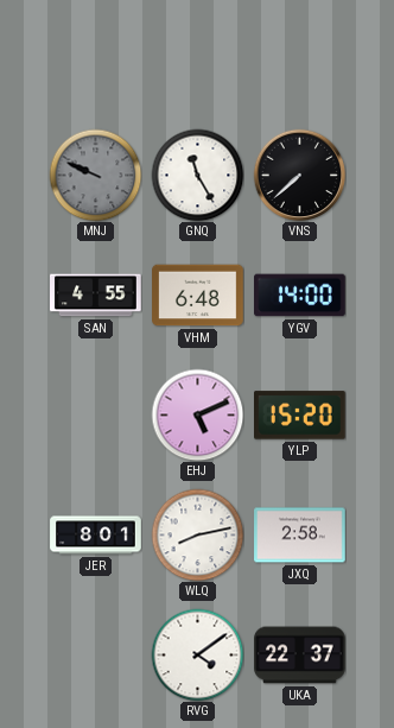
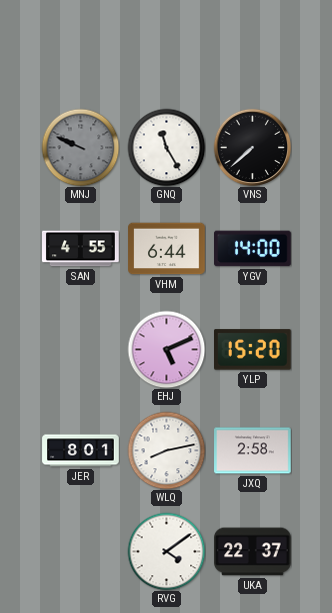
VHM: 6:48 -> 6:44 (167, 249)
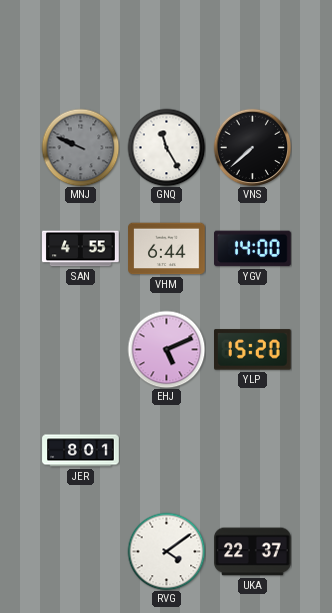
WLQ: 8:13 -> none (166, 450)
JXQ: 2:58 -> none (253, 451)
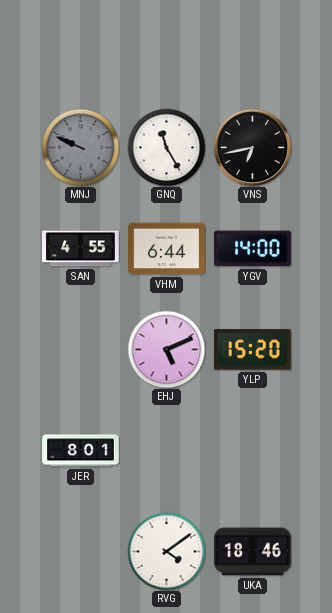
VNS: 7:38 -> 6:43 (252, 147)
UKA: 22:37 -> 18:46 (253, 552)
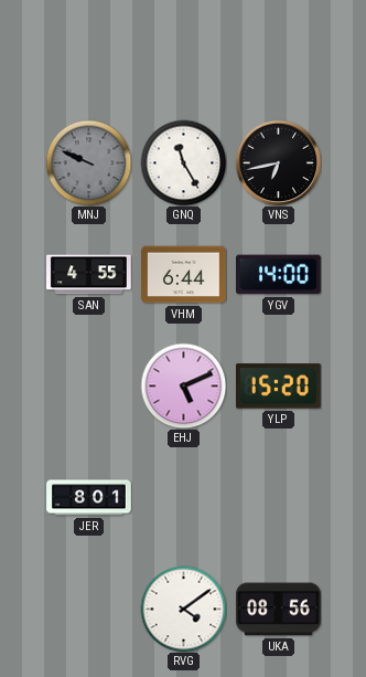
UKA: 18:46 -> 08:56 (279, 610)
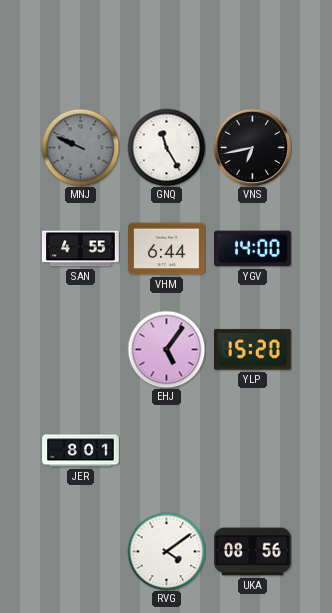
EHJ: 5:11 -> 5:06 (166, 349)
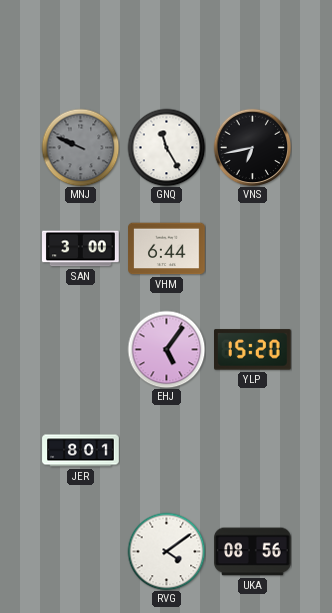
SAN: 4:55 -> 3:00 (81, 249)
YGV: 14:00 -> none (253, 249)
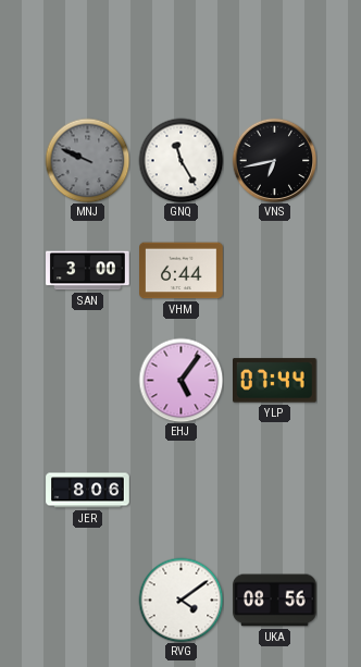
YLP: 15:20 -> 07:44 (275, 381)
JER: 8:01 -> 8:06 (88, 491)
